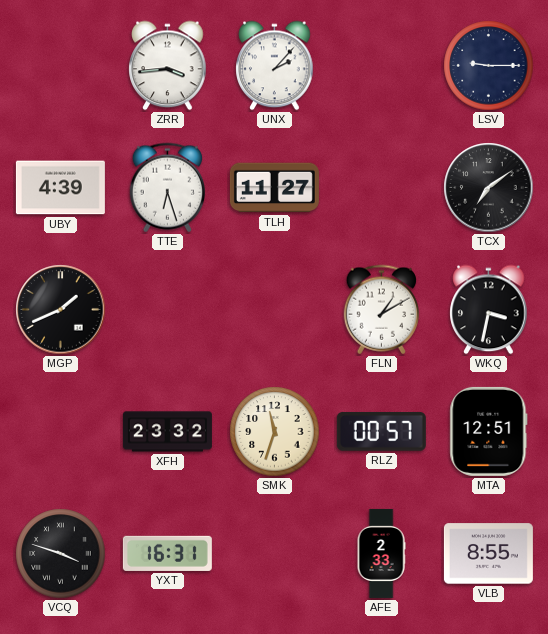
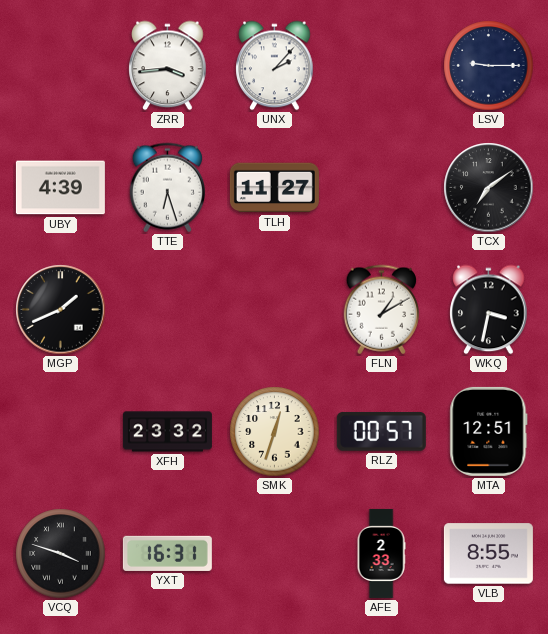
SMK: 11:33 -> 12:33 (275, 432)
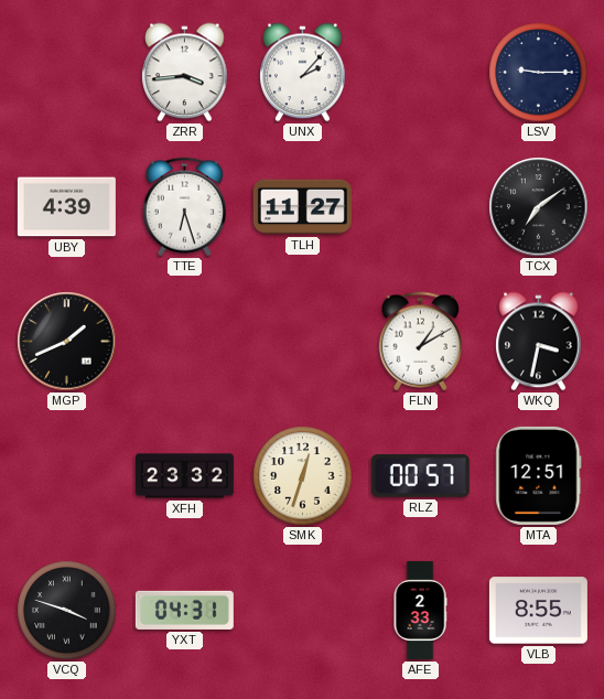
YXT: 16:31 -> 04:31 (184, 610)
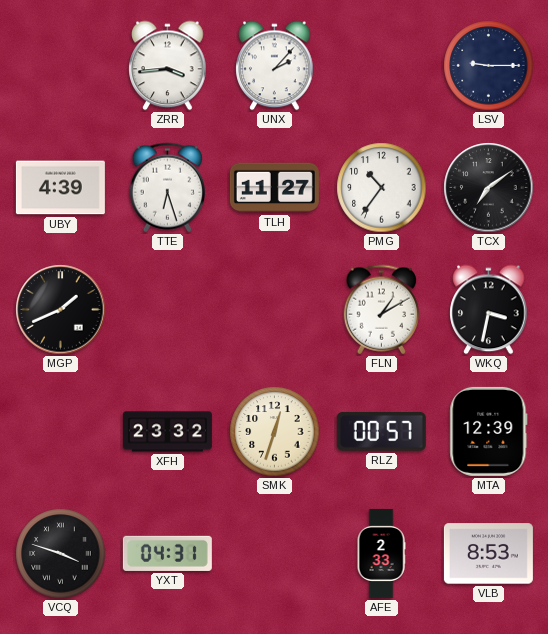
PMG: none -> 10:36 (382, 188)
MTA: 12:51 -> 12:39 (489, 431)
VLB: 8:55 -> 8:53 (488, 554)
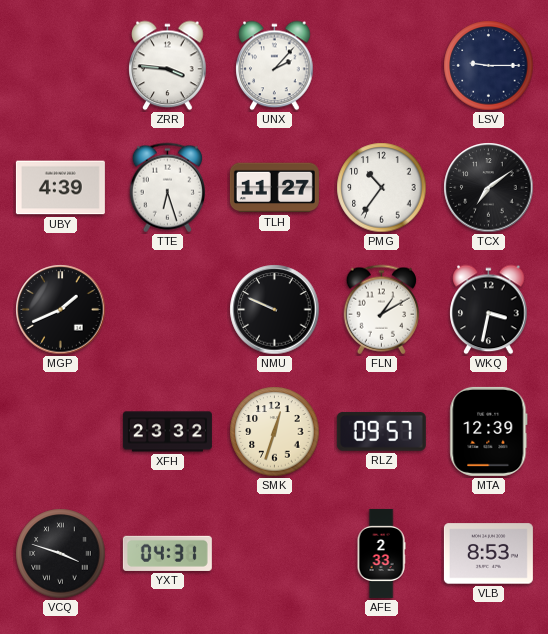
ZRR: 3:44 -> 3:46 (168, 66)
NMU: none -> 9:49 (275, 310)
RLZ: 00:57 -> 09:57 (381, 431)
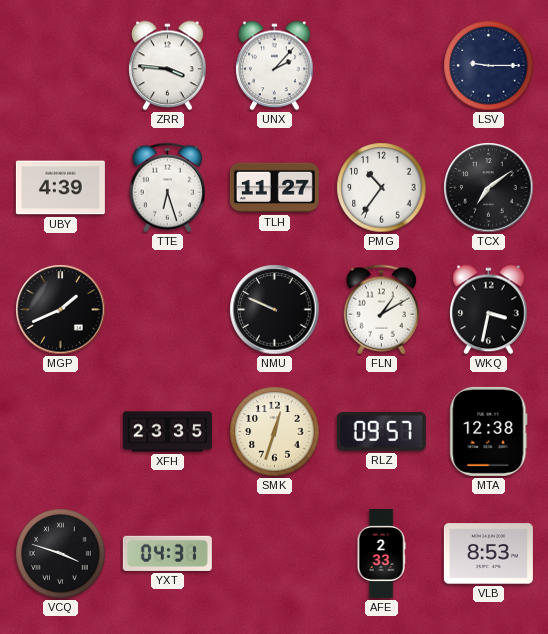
XFH: 23:32 -> 23:35 (167, 432)
MTA: 12:39 -> 12:38 (489, 431)
